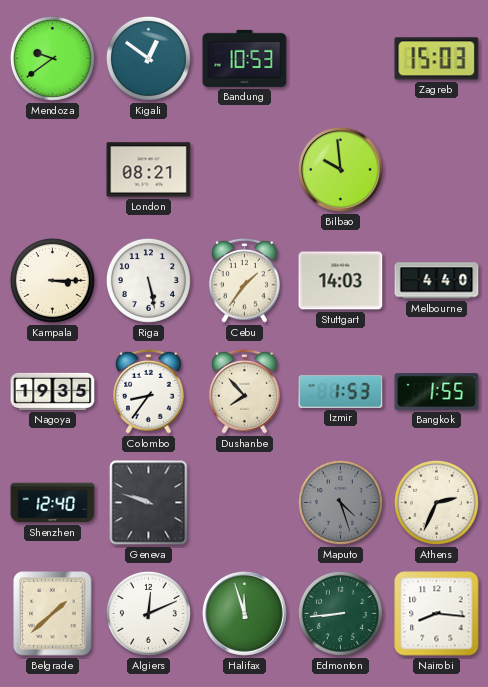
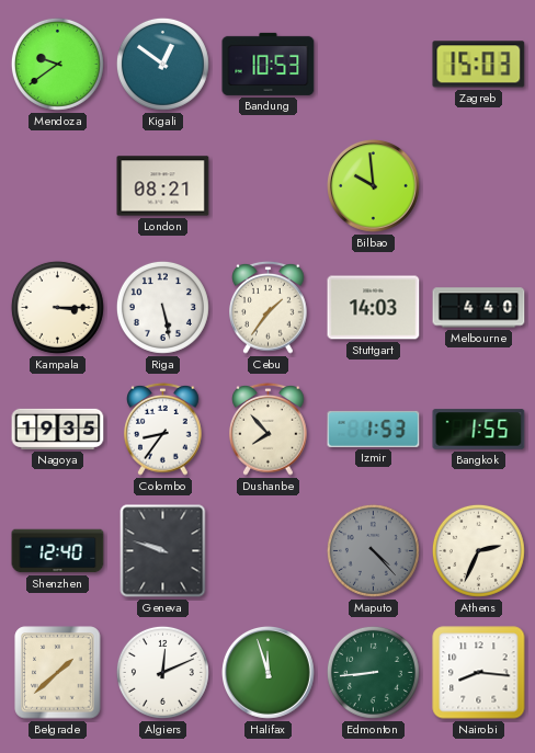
Maputo: 4:27 -> 4:23 (373, 550)
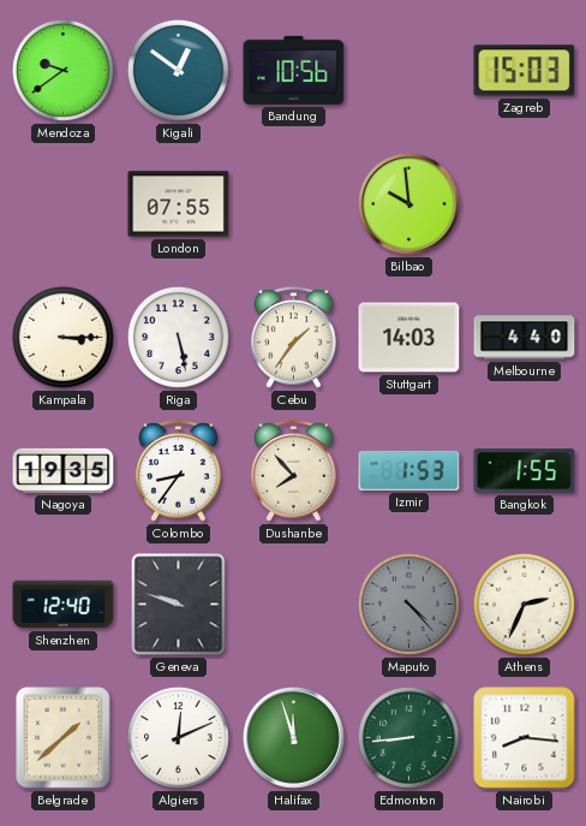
Bandung: 10:53 -> 10:56 (294, 70)
London: 08:21 -> 07:55 (179, 204)
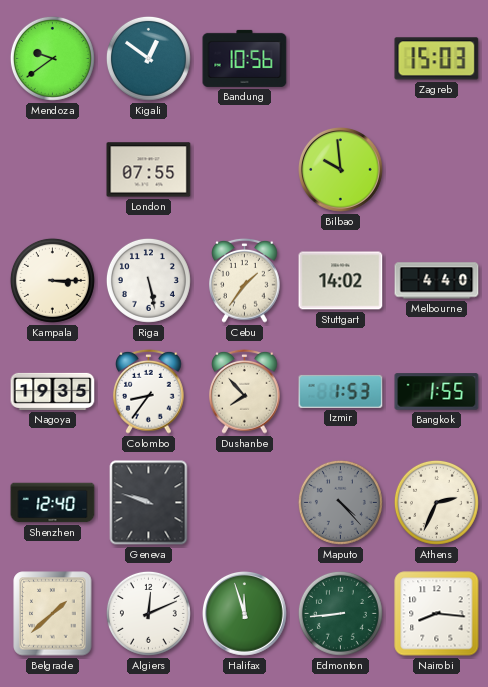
Stuttgart: 14:03 -> 14:02 (341, 281)
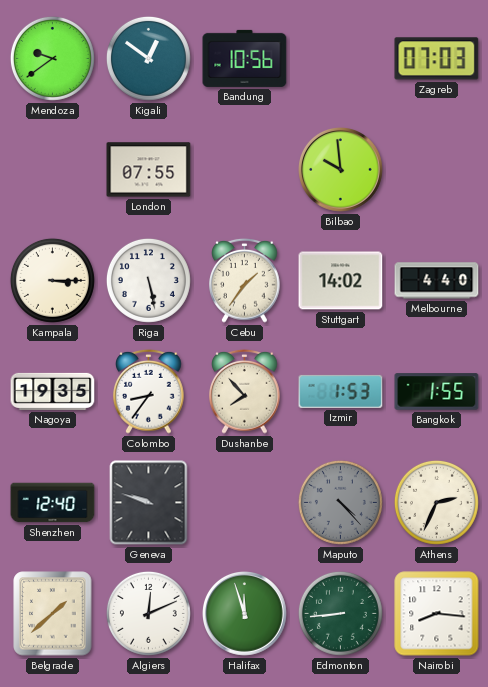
Zagreb: 15:03 -> 07:03 (437, 59)
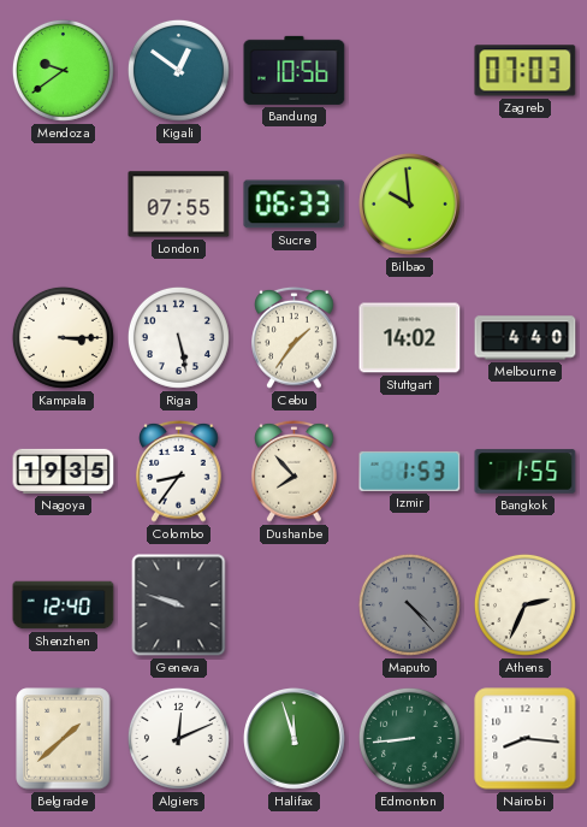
Sucre: none -> 06:33 (295, 205)
